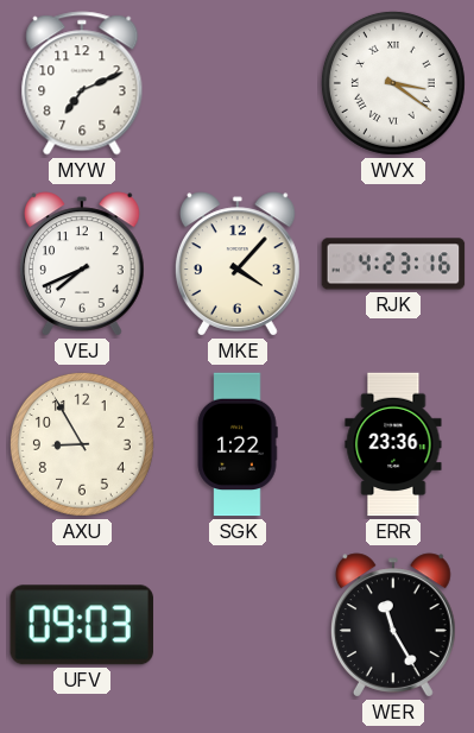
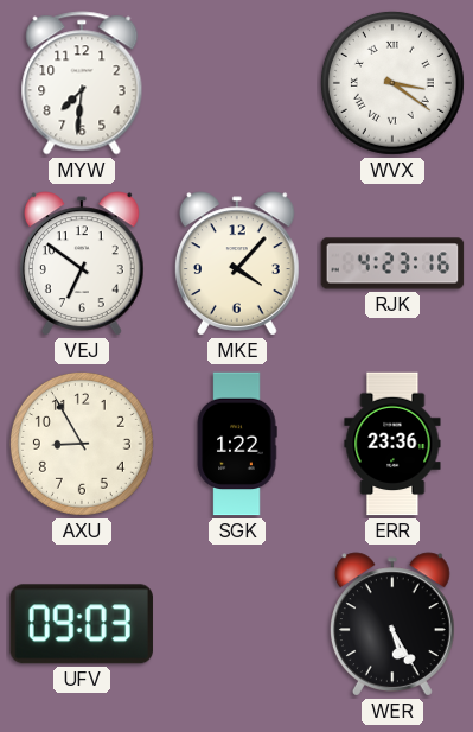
MYW: 7:11 -> 7:31 (82, 83)
VEJ: 7:41 -> 6:51 (82, 263)
WER: 11:25 -> 5:25 (392, 624)
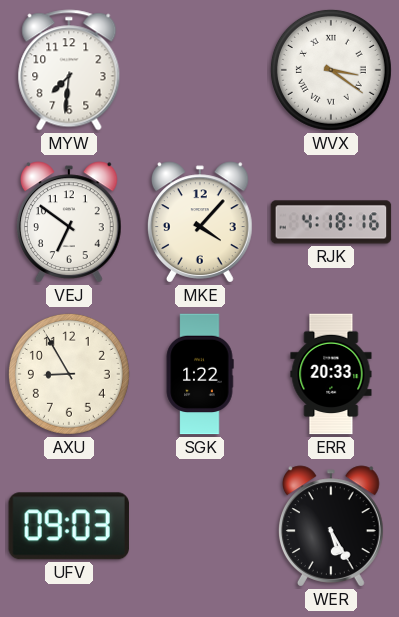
RJK: 4:23 -> 4:18 (331, 222)
ERR: 23:36 -> 20:33 (331, 374)
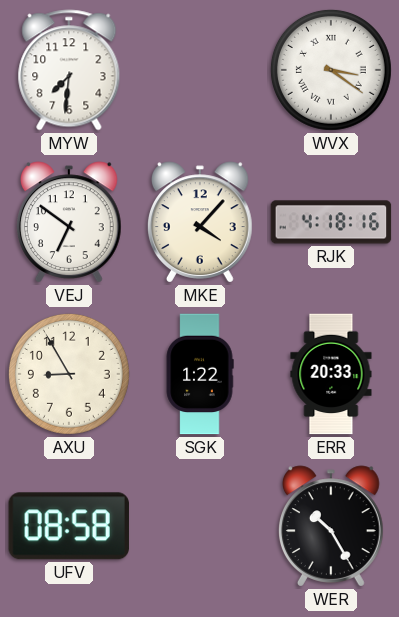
UFV: 09:03 -> 08:58 (69, 526)
WER: 5:25 -> 10:25 (331, 526)
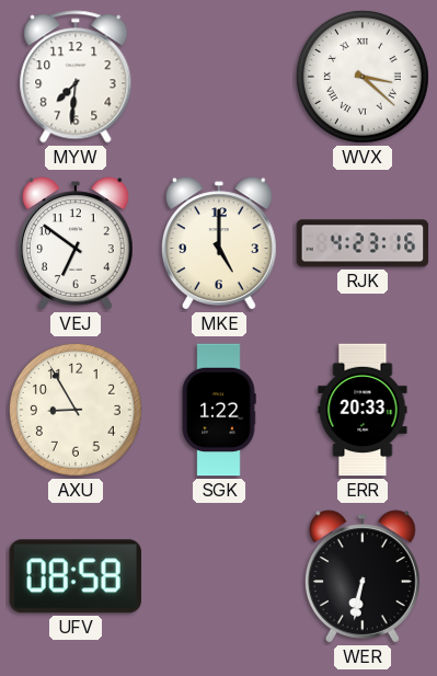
WVX: 3:21 -> 3:22 (363, 77)
MKE: 4:07 -> 5:00 (219, 243)
RJK: 4:18 -> 4:23 (363, 243)
WER: 10:25 -> 6:32 (363, 576)
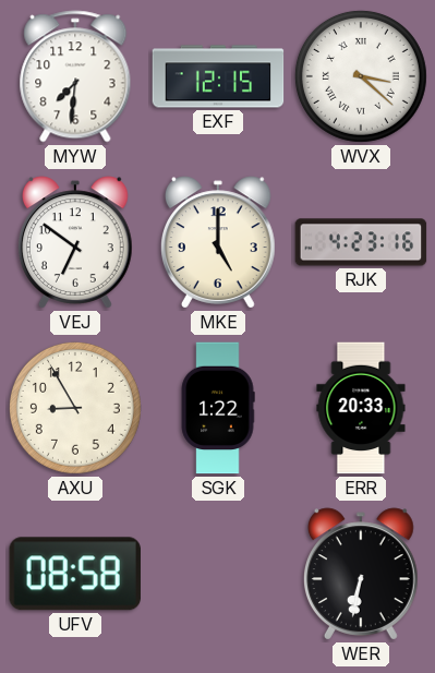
EXF: none -> 12:15 (218, 76)
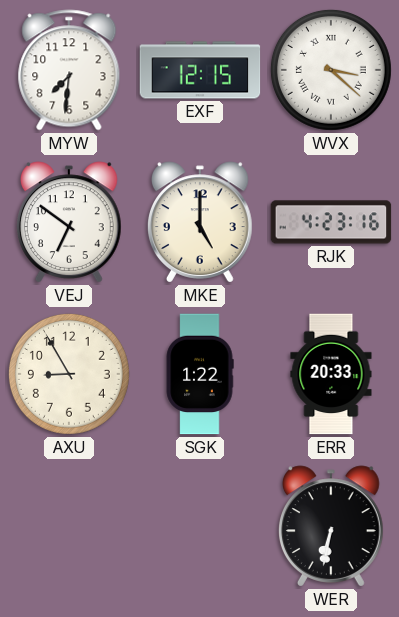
UFV: 08:58 -> none (75, 574)
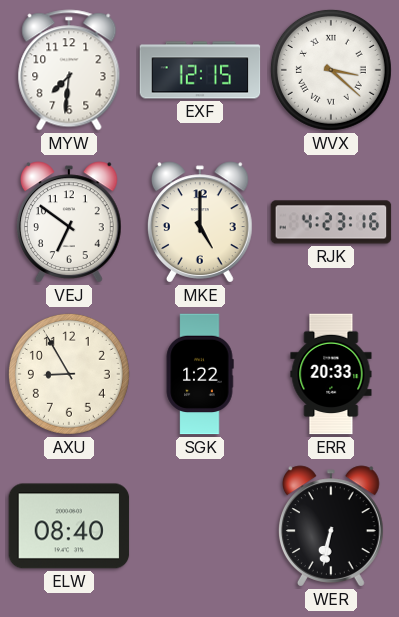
ELW: none -> 08:40 (69, 526)
